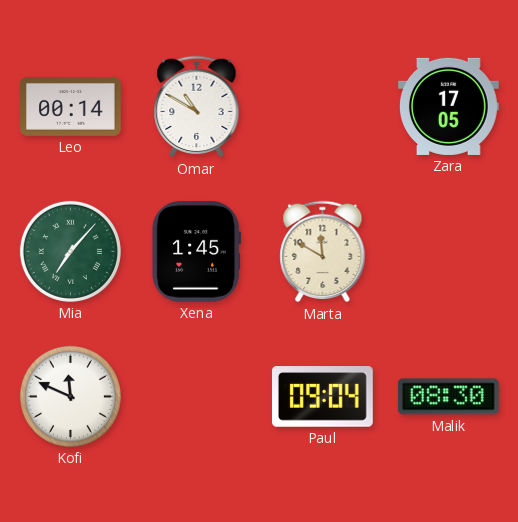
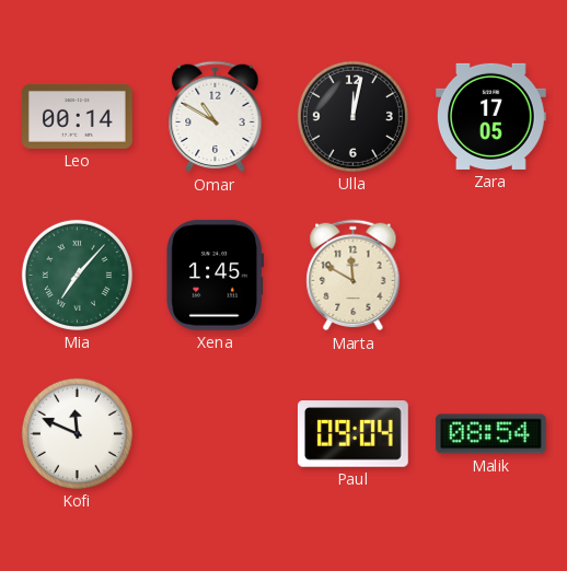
Ulla: none -> 12:02 (352, 116)
Malik: 08:30 -> 08:54 (490, 434)
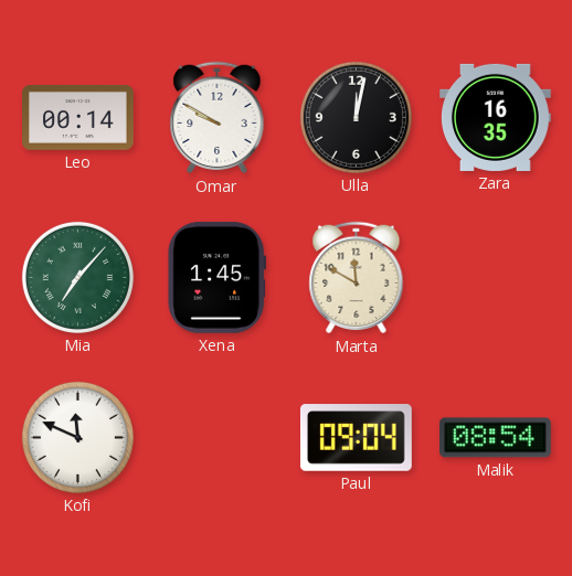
Omar: 10:50 -> 9:50 (218, 118)
Zara: 17:05 -> 16:35 (496, 117)
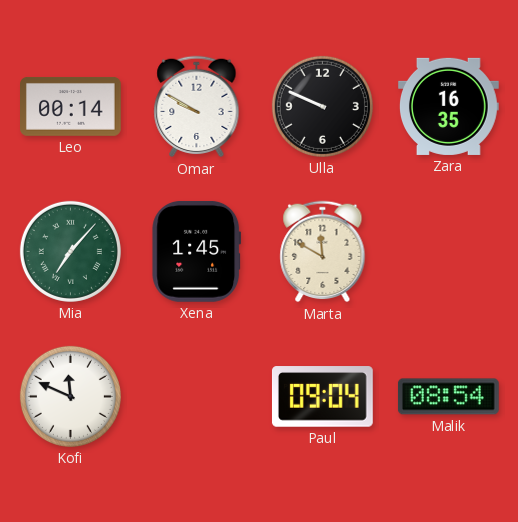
Ulla: 12:02 -> 9:49 (322, 106)
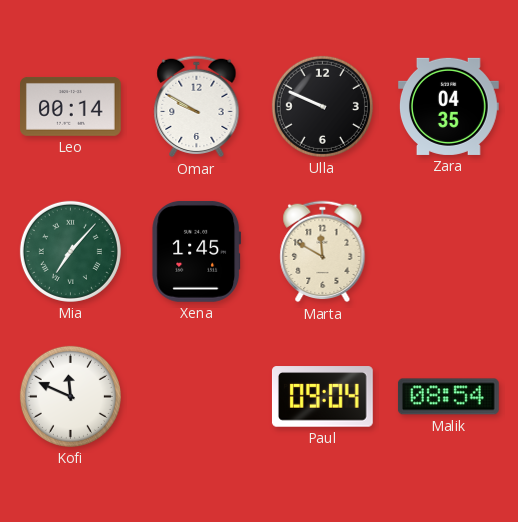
Zara: 16:35 -> 04:35 (449, 106)
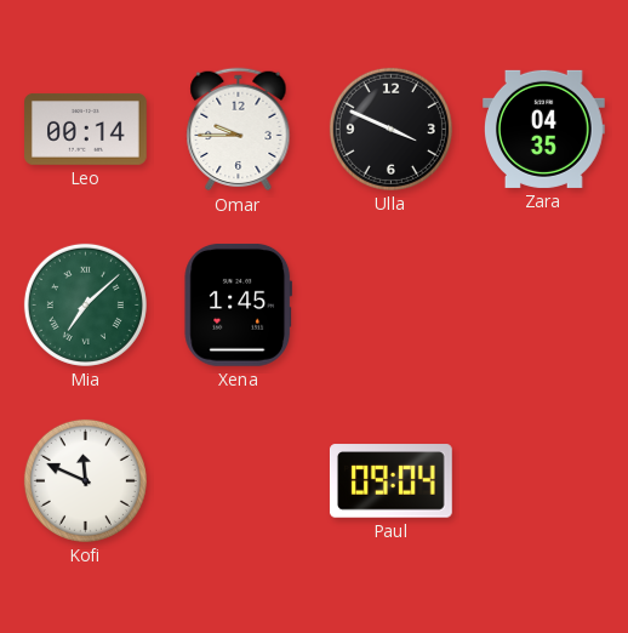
Omar: 9:50 -> 9:45 (239, 130)
Ulla: 9:49 -> 3:49 (390, 129)
Mia: 7:07 -> 7:08 (85, 304)
Marta: 11:50 -> none (323, 252)
Malik: 08:54 -> none (448, 397)
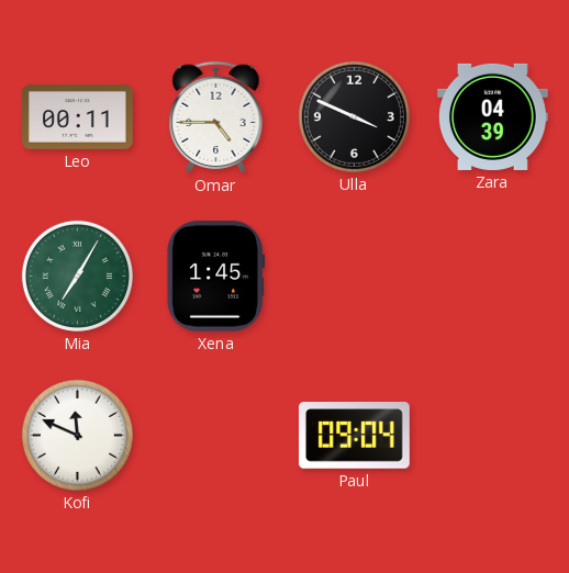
Leo: 00:14 -> 00:11 (78, 116)
Omar: 9:45 -> 4:45 (216, 117)
Zara: 04:35 -> 04:39 (493, 116)
Mia: 7:08 -> 7:05 (77, 276)
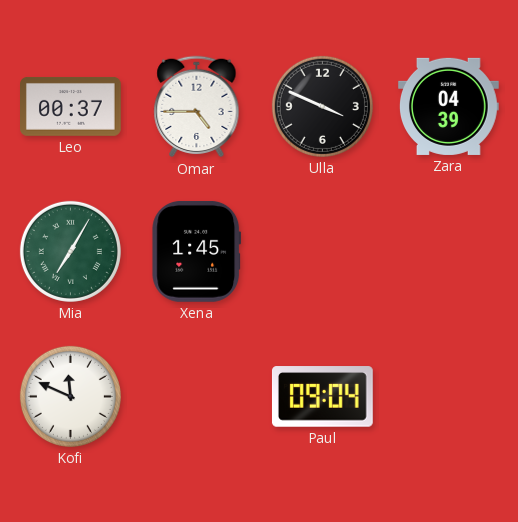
Leo: 00:11 -> 00:37 (71, 106)
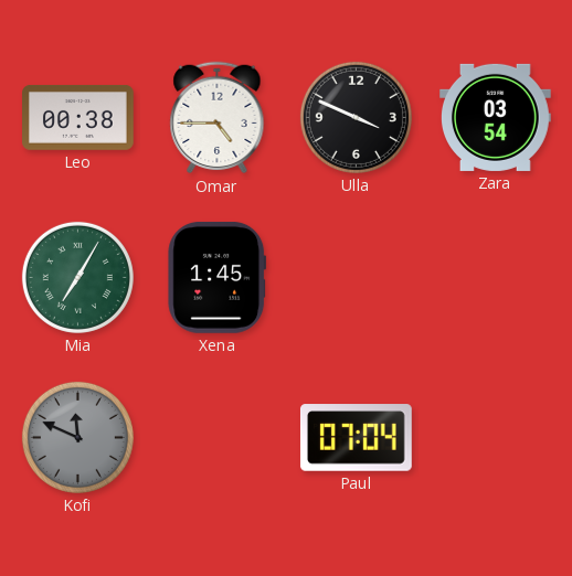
Leo: 00:37 -> 00:38 (78, 117)
Zara: 04:39 -> 03:54 (496, 117)
Kofi dial: white -> grey (77, 437)
Paul: 09:04 -> 07:04 (356, 438)
